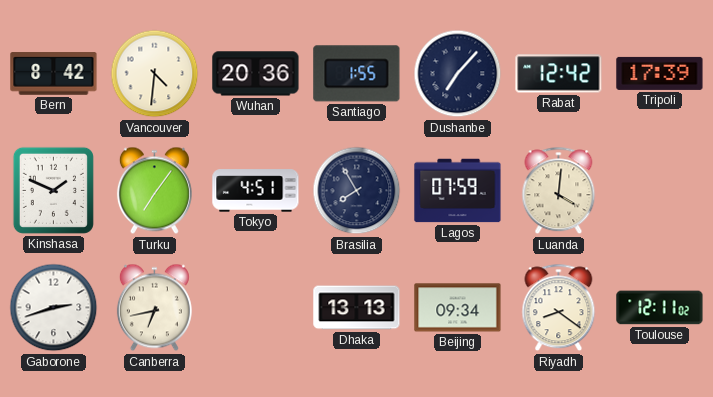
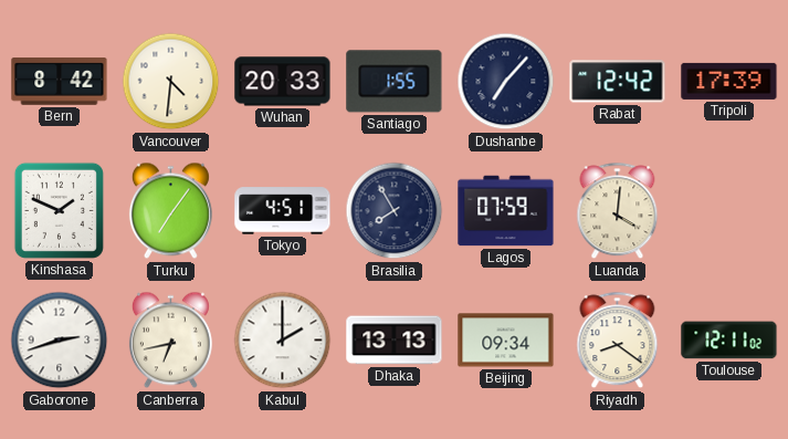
Wuhan: 20:36 -> 20:33 (283, 82)
Kabul: none -> 2:00 (283, 341)
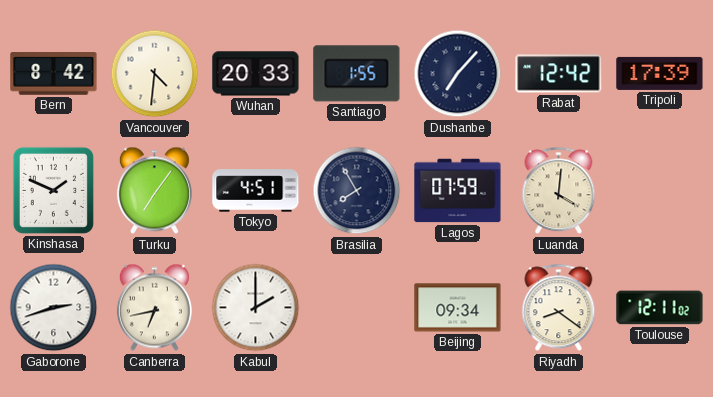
Dhaka: 13:13 -> none (395, 341)
